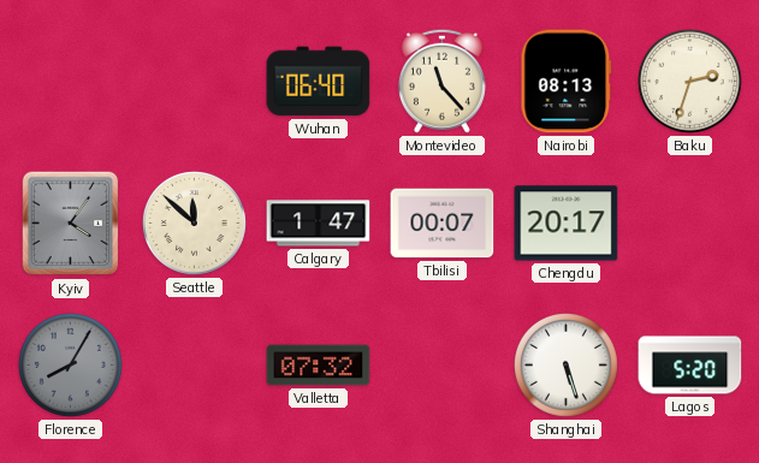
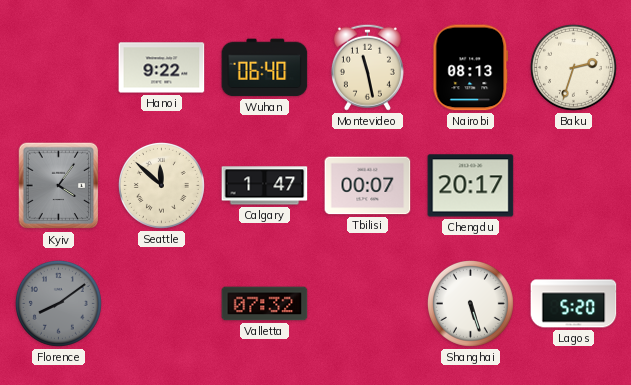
Hanoi: none -> 9:22 (162, 68)
Montevideo: 11:23 -> 11:28 (367, 67)
Florence: 8:05 -> 8:09 (58, 303)
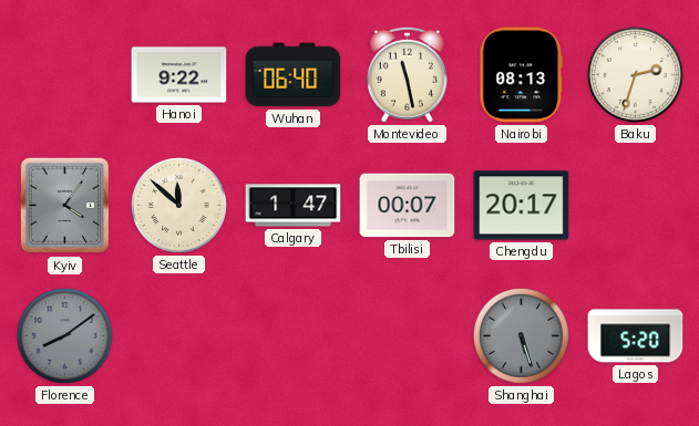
Valletta: 07:32 -> none (265, 304)
Shanghai dial: white -> grey (521, 335)
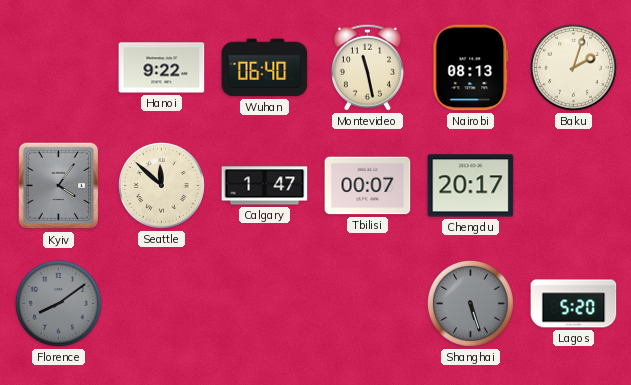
Baku: 2:33 -> 2:03 (573, 67)
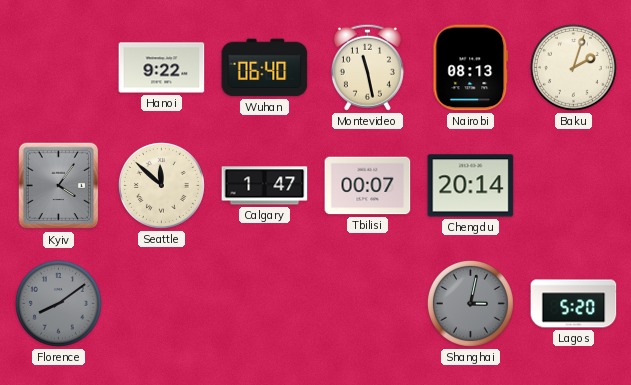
Chengdu: 20:17 -> 20:14 (471, 186)
Shanghai: 5:27 -> 3:02 (470, 303)
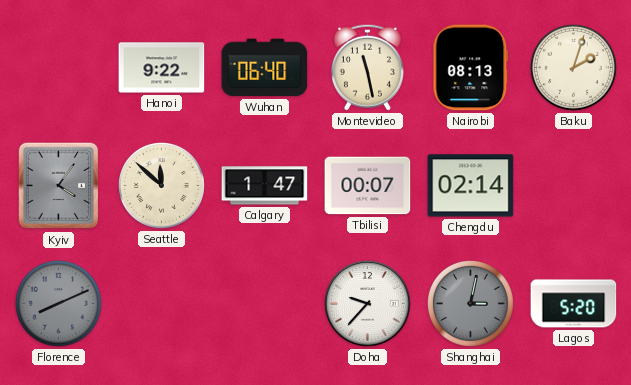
Chengdu: 20:14 -> 02:14 (471, 186)
Florence: 8:09 -> 8:11 (58, 303)
Doha: none -> 9:37 (368, 304)
